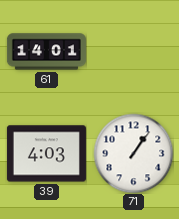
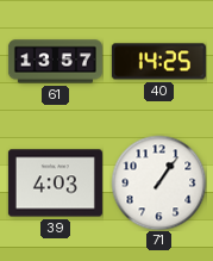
61: 14:01 -> 13:57 (55, 62)
40: none -> 14:25 (158, 62)
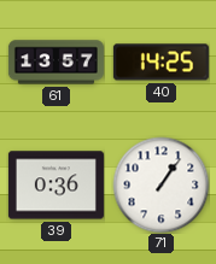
39: 4:03 -> 0:36 (56, 186)
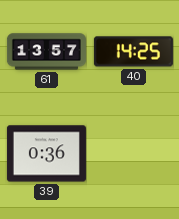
71: 1:06 -> none (160, 184)
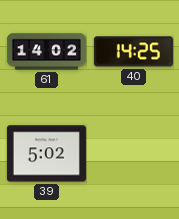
61: 13:57 -> 14:02 (46, 52)
39: 0:36 -> 5:02 (46, 154)
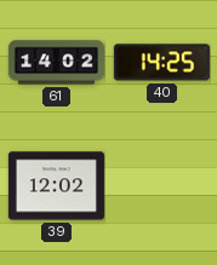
39: 5:02 -> 12:02 (56, 186)
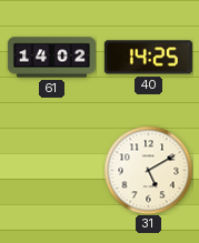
39: 12:02 -> none (56, 186)
31: none -> 5:10 (148, 170)
